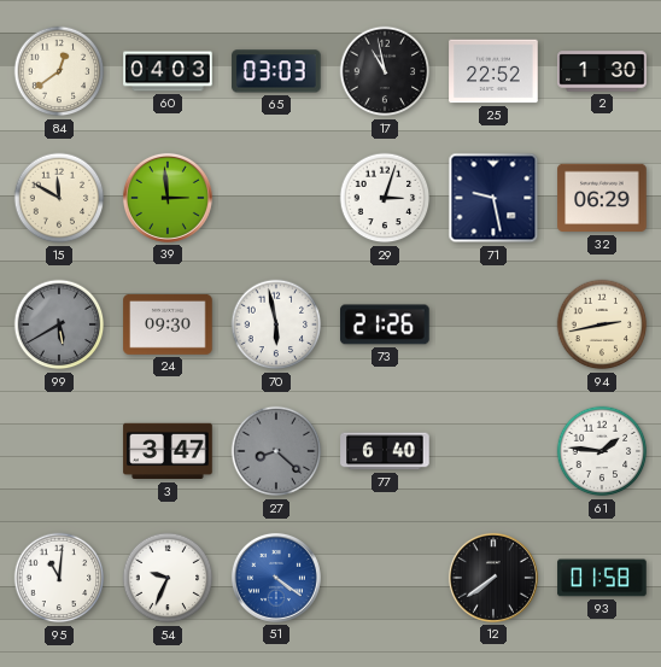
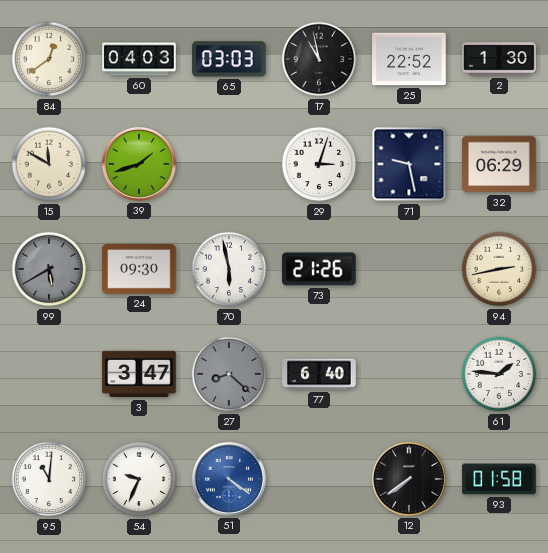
39: 2:59 -> 1:42 (139, 164)
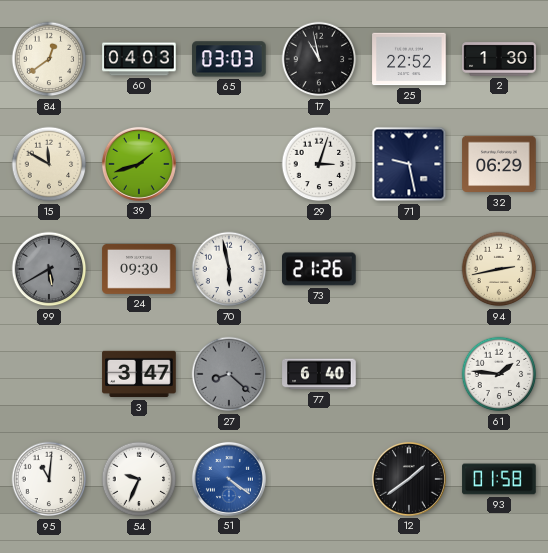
12: 7:39 -> 1:39 (409, 479)
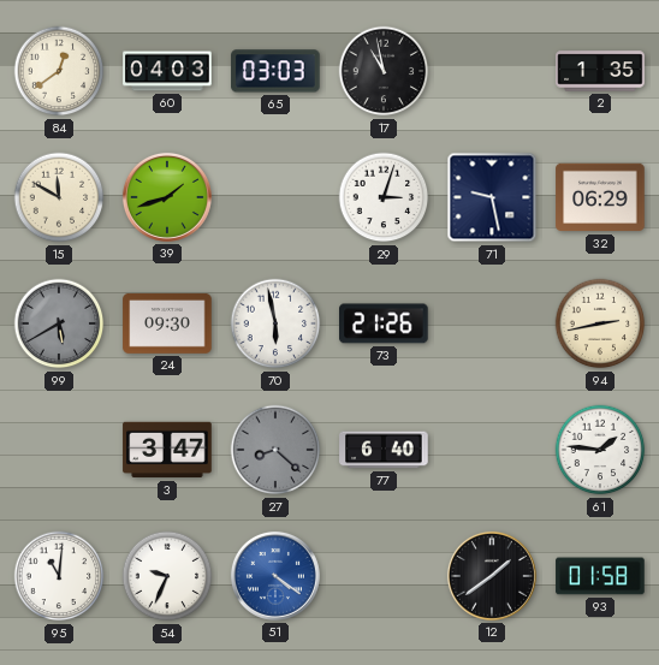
25: 22:52 -> none (409, 59)
2: 1:30 -> 1:35 (600, 71)
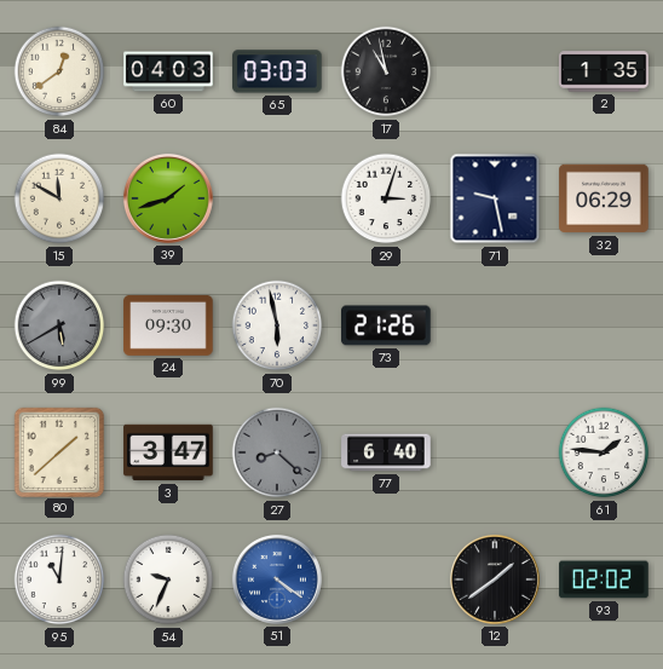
94: 2:43 -> none (600, 323)
80: none -> 1:38 (58, 451)
93: 01:58 -> 02:02 (604, 579)
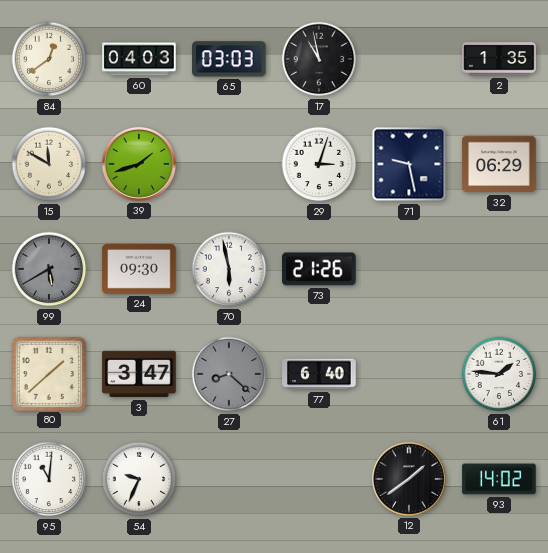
51: 4:21 -> none (277, 579)
93: 02:02 -> 14:02 (499, 479)
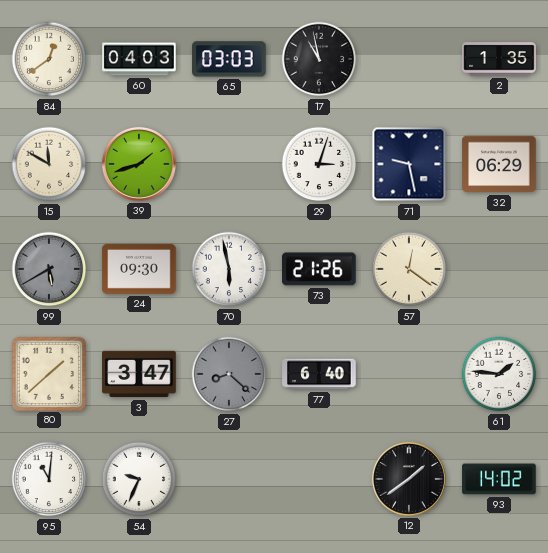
57: none -> 12:21 (409, 269)
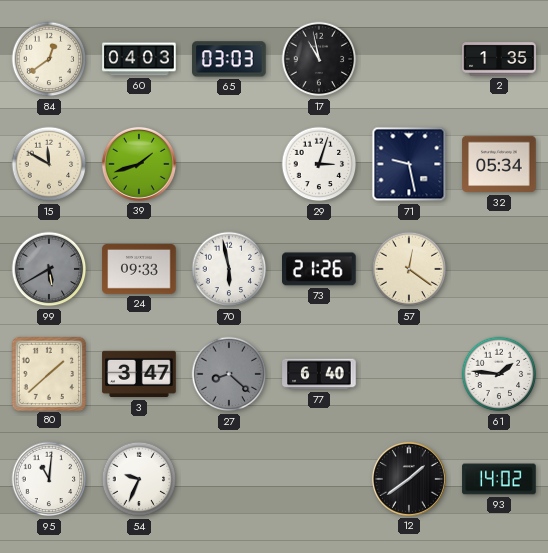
32: 06:29 -> 05:34 (499, 164)
24: 09:30 -> 09:33 (139, 269)
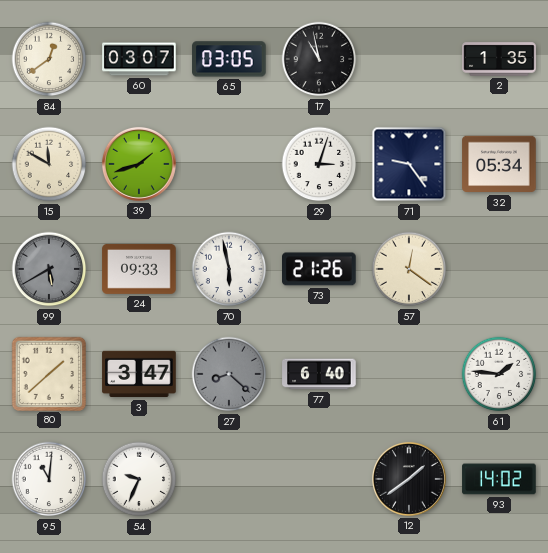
60: 04:03 -> 03:07 (139, 59)
65: 03:03 -> 03:05 (229, 59)
71: 9:28 -> 9:24 (409, 164)
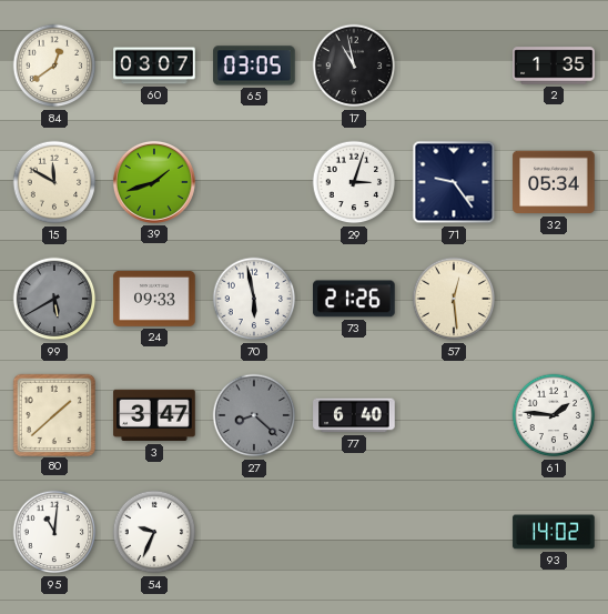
57: 12:21 -> 12:29 (454, 299)
12: 1:39 -> none (409, 479)
